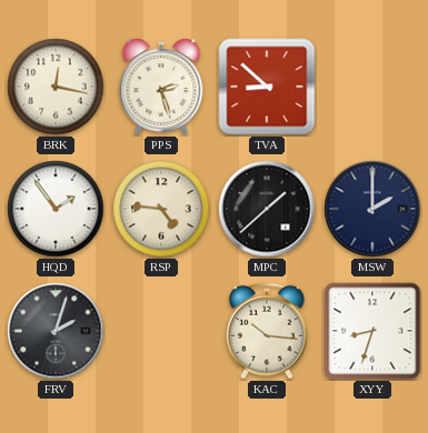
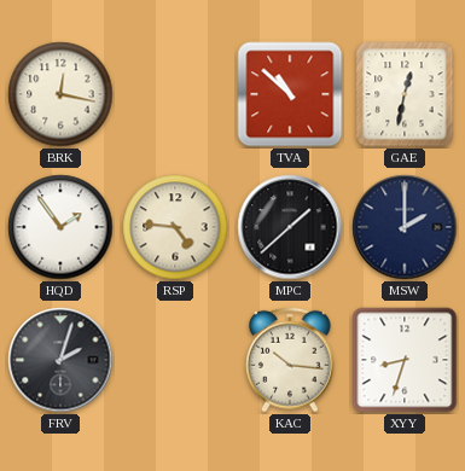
PPS: 2:27 -> none (161, 87)
TVA: 8:52 -> 10:52 (290, 94)
GAE: none -> 12:32 (405, 94)
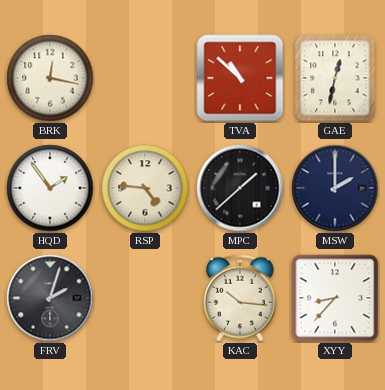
XYY: 8:33 -> 8:37 (335, 298)
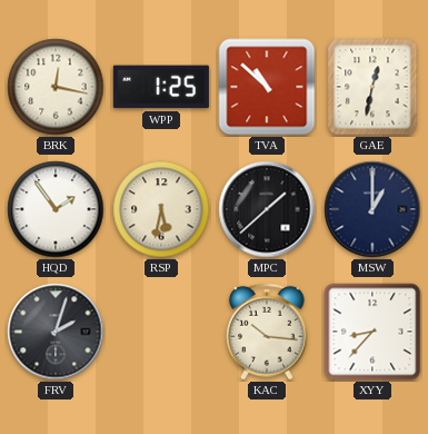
WPP: none -> 1:25 (161, 87)
RSP: 4:46 -> 5:32 (161, 209)
MSW: 2:00 -> 1:00 (372, 209)
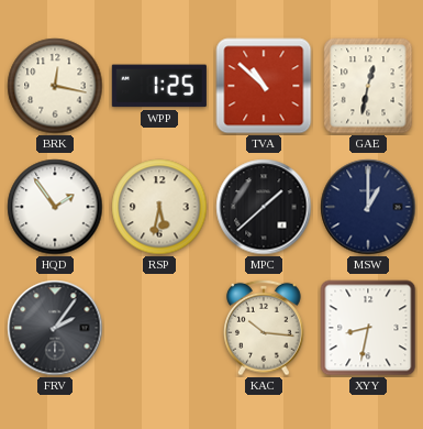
FRV: 2:03 -> 2:06 (55, 328)
XYY: 8:37 -> 8:32 (368, 328)
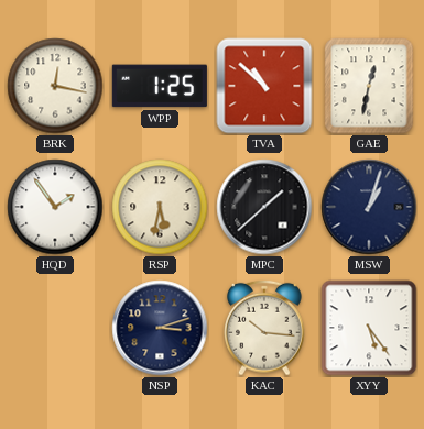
MSW: 1:00 -> 1:03 (369, 207)
FRV: 2:06 -> none (55, 328)
NSP: none -> 3:12 (160, 328)
XYY: 8:32 -> 5:24 (369, 328)
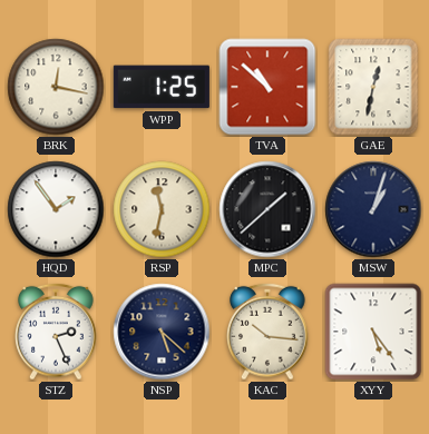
RSP: 5:32 -> 11:32 (162, 209)
STZ: none -> 2:26 (57, 332)
NSP: 3:12 -> 5:22 (162, 332)
